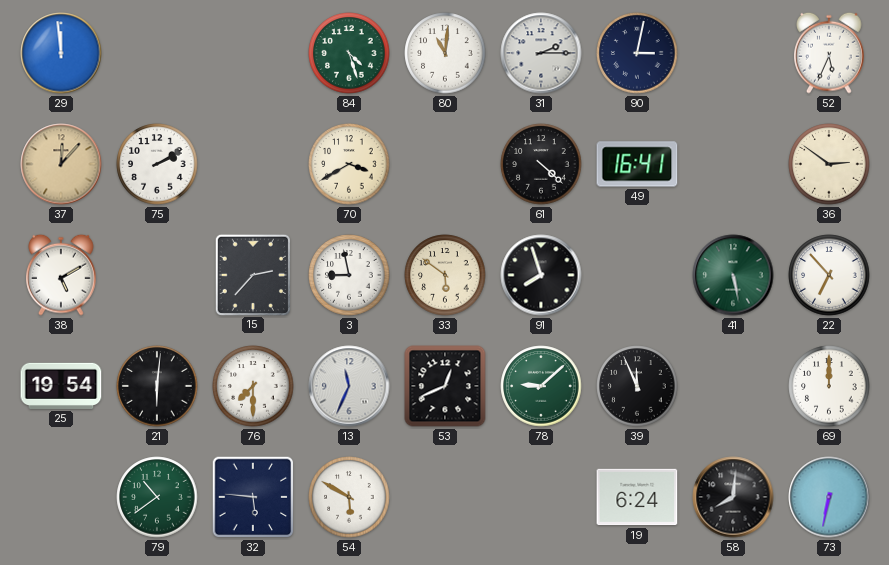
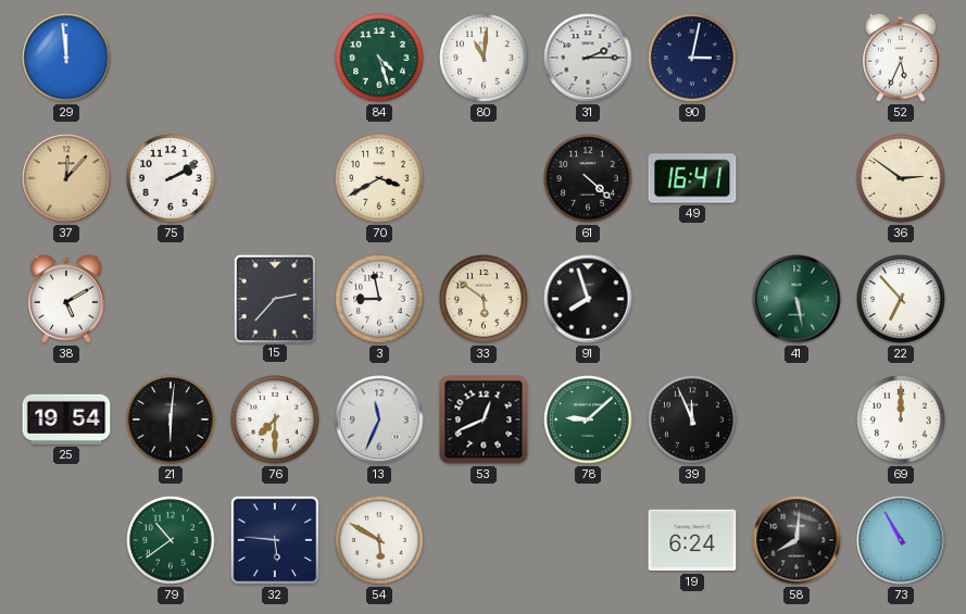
73: 6:32 -> 10:55 (901, 540)
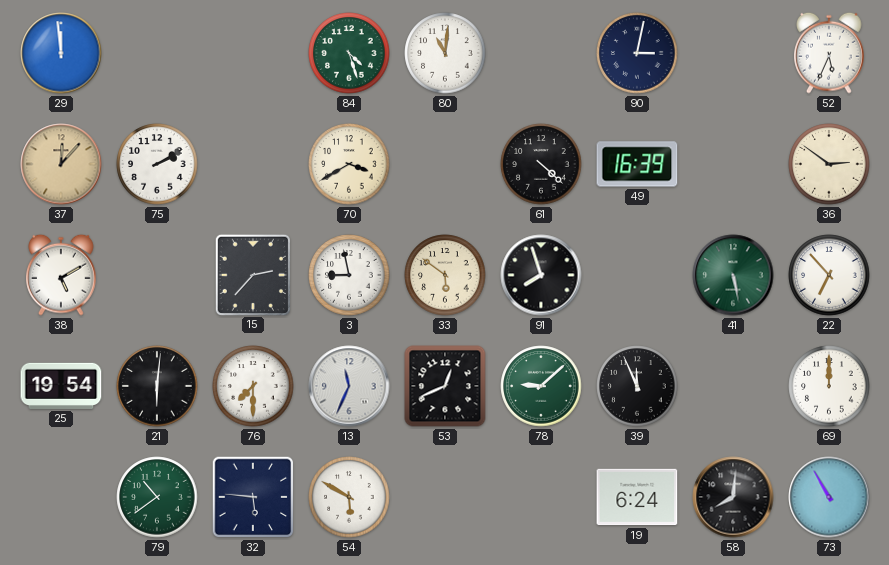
31: 2:15 -> none (588, 58)
49: 16:41 -> 16:39 (637, 164)
